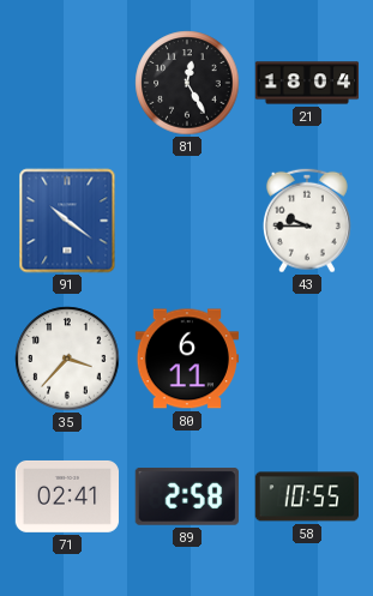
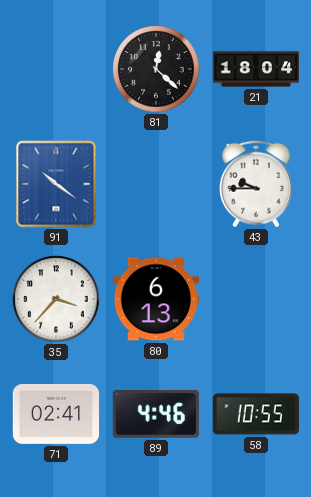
81: 12:25 -> 12:22 (156, 69)
80: 6:11 -> 6:13 (155, 299)
89: 2:58 -> 4:46 (156, 415)
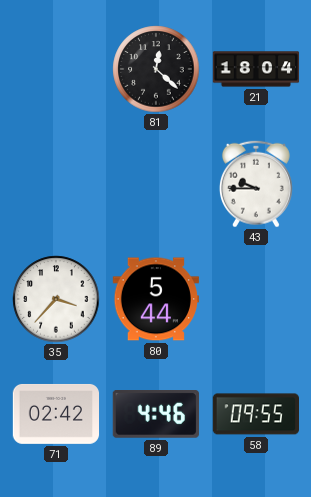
91: 10:21 -> none (56, 184)
80: 6:13 -> 5:44 (155, 299)
71: 02:41 -> 02:42 (56, 414)
58: 10:55 -> 09:55 (255, 414)
